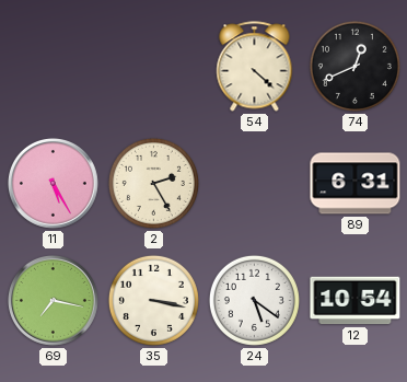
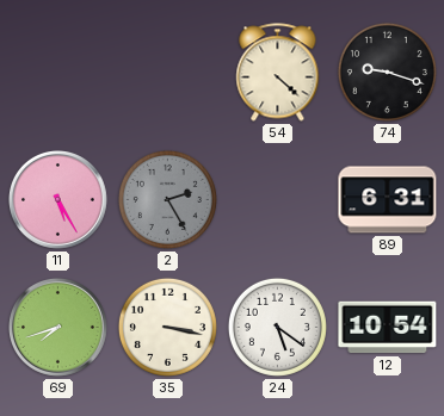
74: 12:41 -> 9:18 (387, 72)
2 dial: cream -> grey (167, 199)
69: 7:17 -> 7:42 (57, 327)
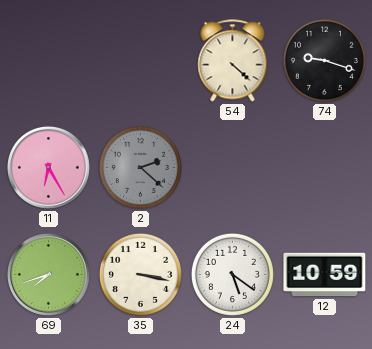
11: 5:25 -> 6:25 (48, 167)
2: 2:25 -> 2:22 (140, 167)
89: 6:31 -> none (388, 200)
12: 10:54 -> 10:59 (325, 275)
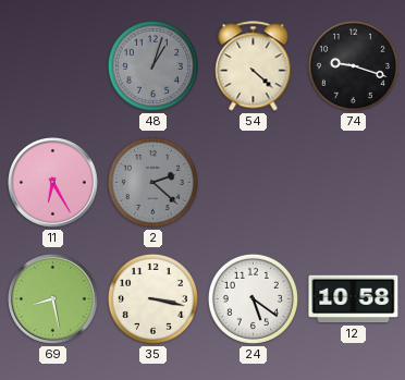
48: none -> 1:03 (152, 65)
69: 7:42 -> 8:28 (52, 298)
12: 10:59 -> 10:58 (354, 299)
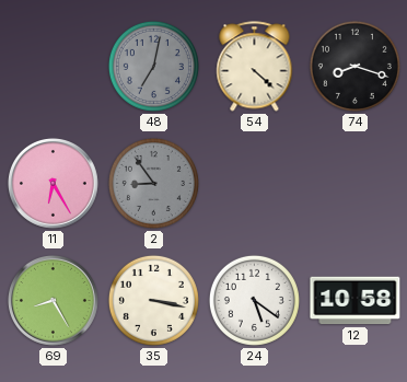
48: 1:03 -> 7:02 (153, 66)
74: 9:18 -> 8:18 (354, 66)
2: 2:22 -> 8:54 (153, 183)
69: 8:28 -> 8:25 (53, 300)
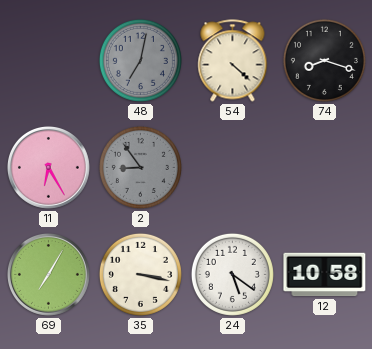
69: 8:25 -> 7:05 (48, 274)
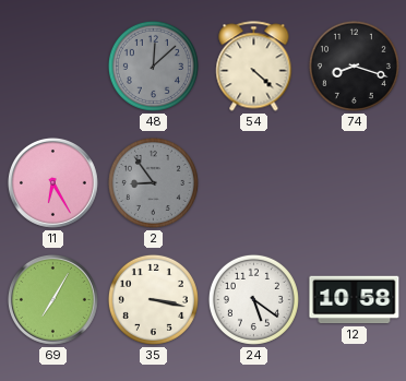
48: 7:02 -> 12:08 (153, 66)
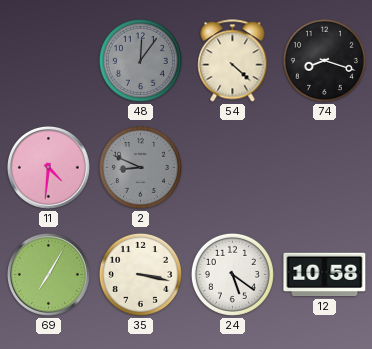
48: 12:08 -> 12:06 (140, 60)
11: 6:25 -> 4:31 (48, 167)
2: 8:54 -> 8:49 (140, 167)
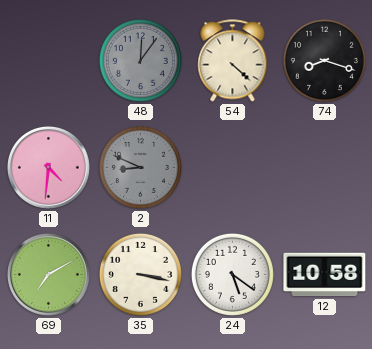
69: 7:05 -> 7:10 (48, 274)
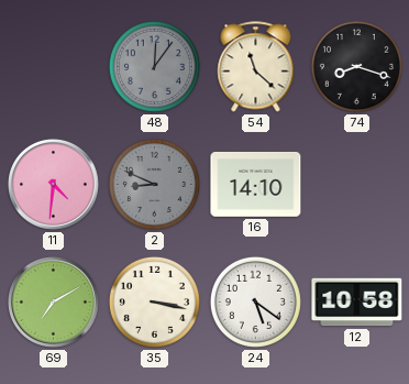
54: 4:22 -> 11:22 (256, 67)
16: none -> 14:10 (256, 184)
